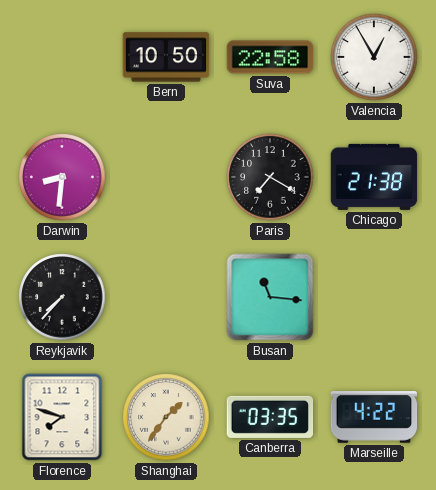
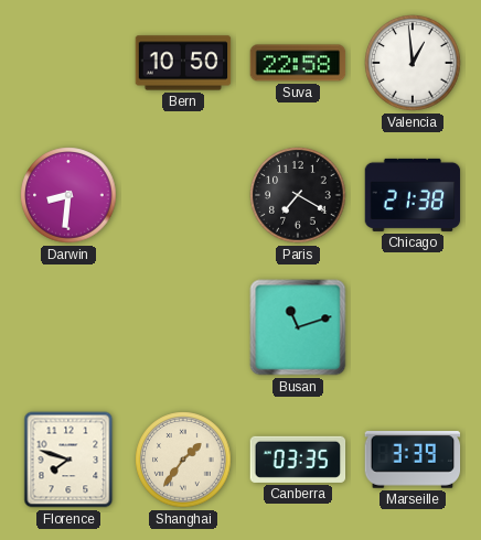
Valencia: 12:55 -> 12:59 (413, 63)
Reykjavik: 7:37 -> none (62, 297)
Busan: 11:16 -> 11:12 (298, 327)
Marseille: 4:22 -> 3:39 (413, 460)
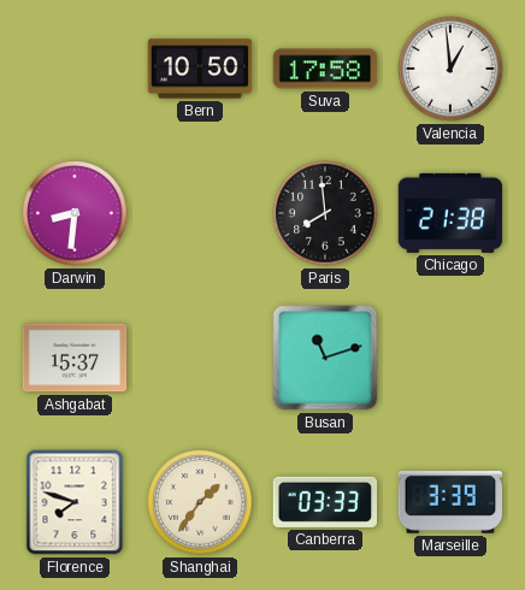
Suva: 22:58 -> 17:58 (325, 69)
Paris: 7:20 -> 7:59 (325, 213)
Ashgabat: none -> 15:37 (75, 358)
Canberra: 03:35 -> 03:33 (325, 502)
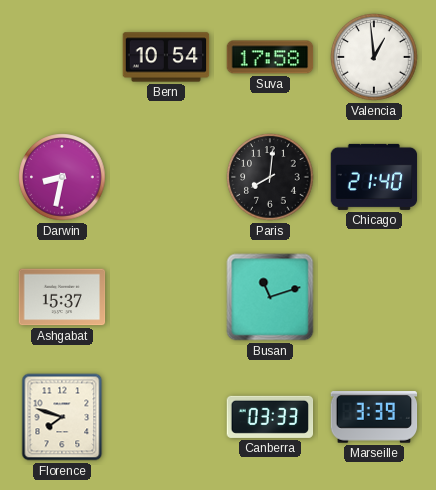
Bern: 10:50 -> 10:54 (166, 57)
Darwin: 8:31 -> 8:32 (62, 177)
Paris: 7:59 -> 8:01 (270, 177)
Chicago: 21:38 -> 21:40 (374, 177)
Shanghai: 1:36 -> none (200, 502)
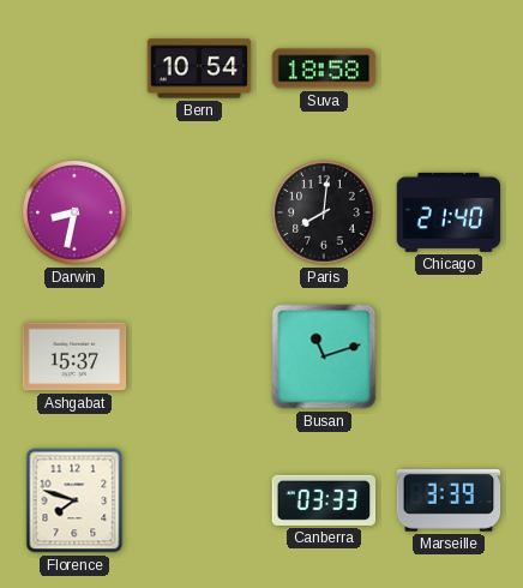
Suva: 17:58 -> 18:58 (324, 68)
Valencia: 12:59 -> none (374, 57)
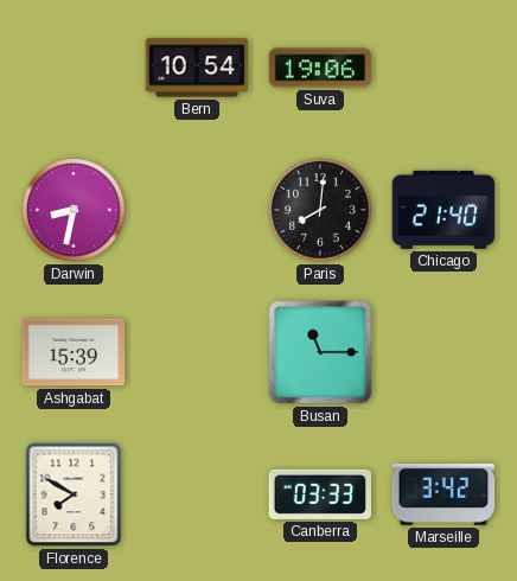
Suva: 18:58 -> 19:06 (320, 68)
Ashgabat: 15:37 -> 15:39 (74, 352)
Busan: 11:12 -> 11:15 (320, 352)
Florence: 7:48 -> 7:50 (74, 494)
Marseille: 3:39 -> 3:42 (443, 494)
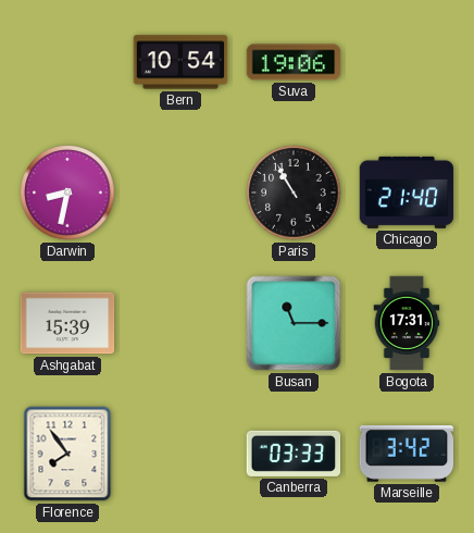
Paris: 8:01 -> 10:55 (294, 193)
Bogota: none -> 17:31 (407, 323)
Florence: 7:50 -> 7:54 (67, 454)
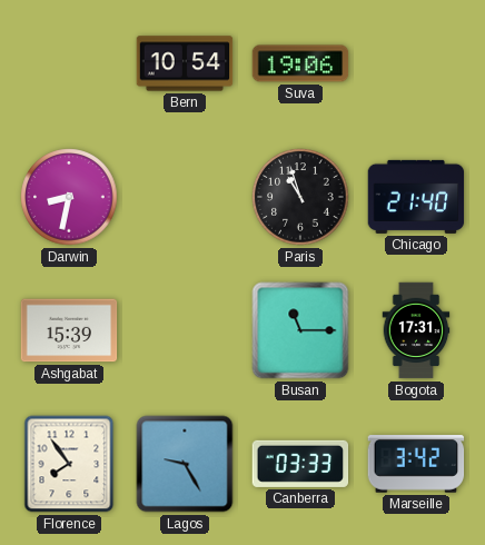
Paris: 10:55 -> 10:57 (300, 197)
Lagos: none -> 9:25 (185, 464)
